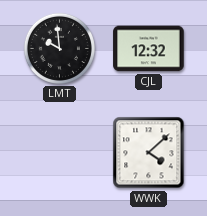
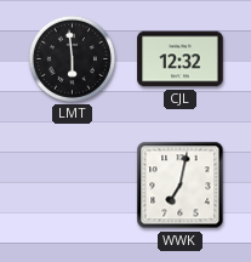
LMT: 9:59 -> 5:59 (72, 58)
WWK: 4:08 -> 7:02 (181, 186)
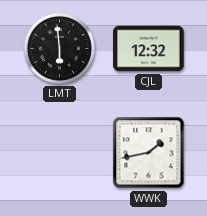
WWK: 7:02 -> 1:43 (149, 153)
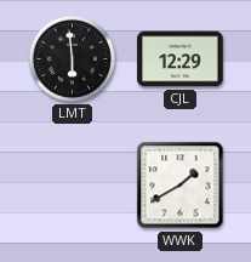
CJL: 12:32 -> 12:29 (181, 59)
WWK: 1:43 -> 1:40 (181, 186)
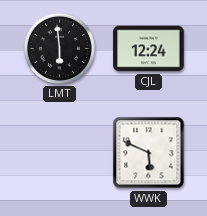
CJL: 12:29 -> 12:24 (149, 49)
WWK: 1:40 -> 5:49 (149, 153)
